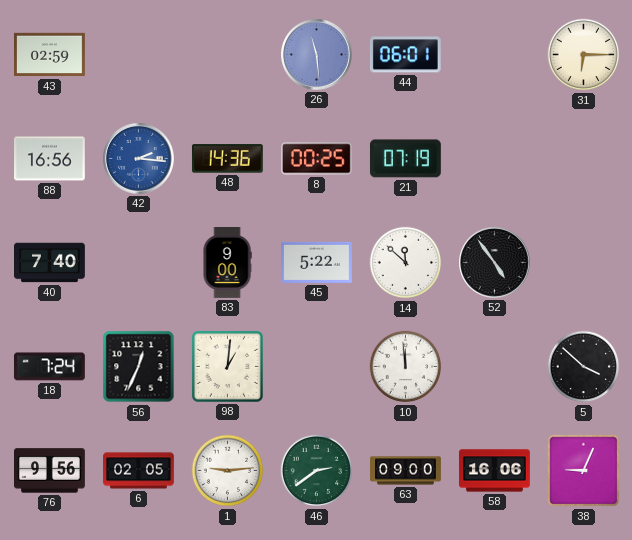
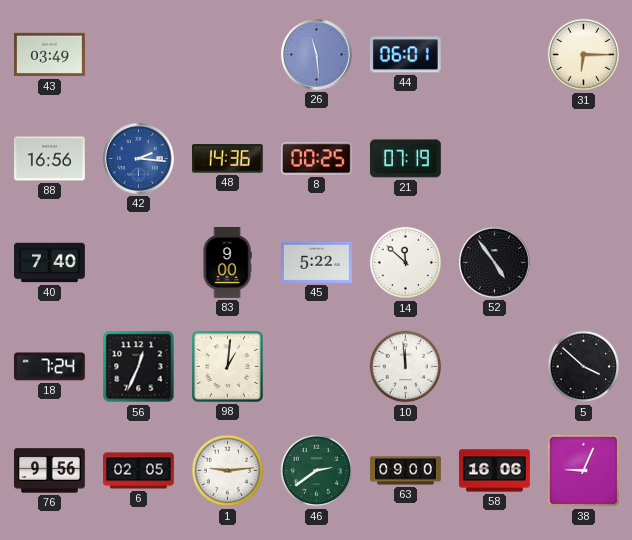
43: 02:59 -> 03:49 (50, 55)
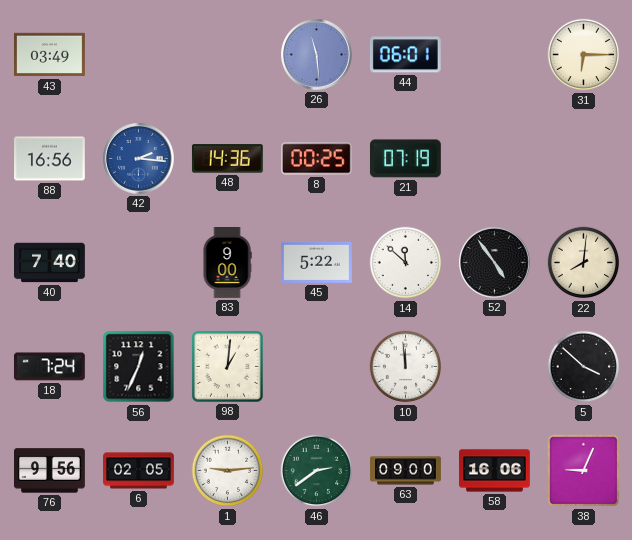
22: none -> 8:01 (584, 263)
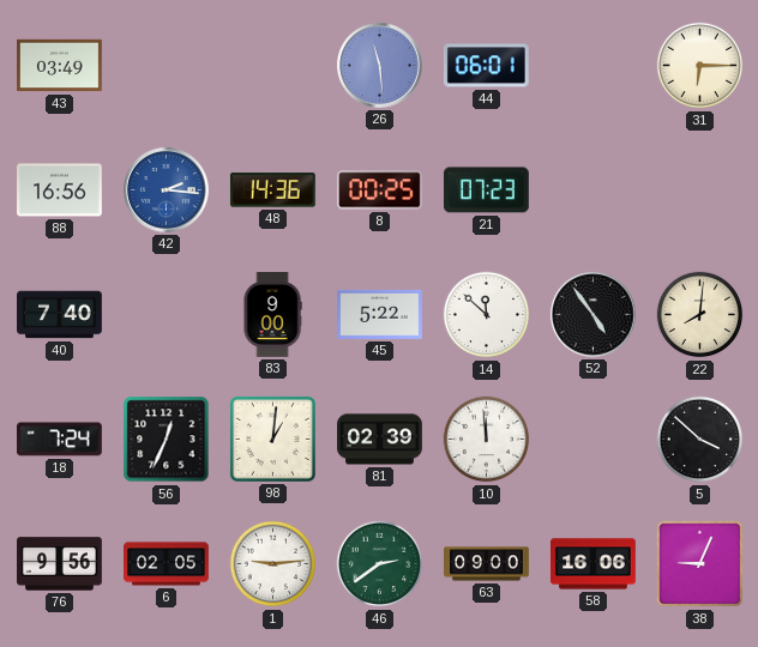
21: 07:19 -> 07:23 (486, 191)
81: none -> 02:39 (380, 440)
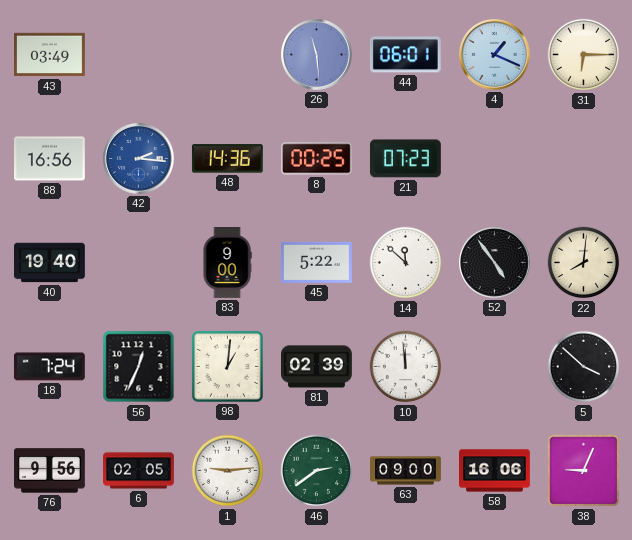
4: none -> 1:19 (495, 55)
40: 7:40 -> 19:40 (50, 263)
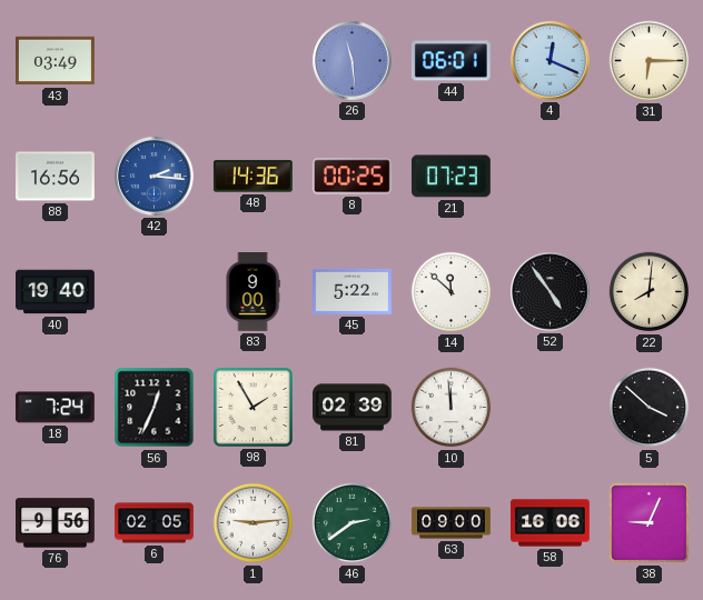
4: 1:19 -> 12:19 (551, 61)
98: 1:01 -> 1:55 (253, 407)
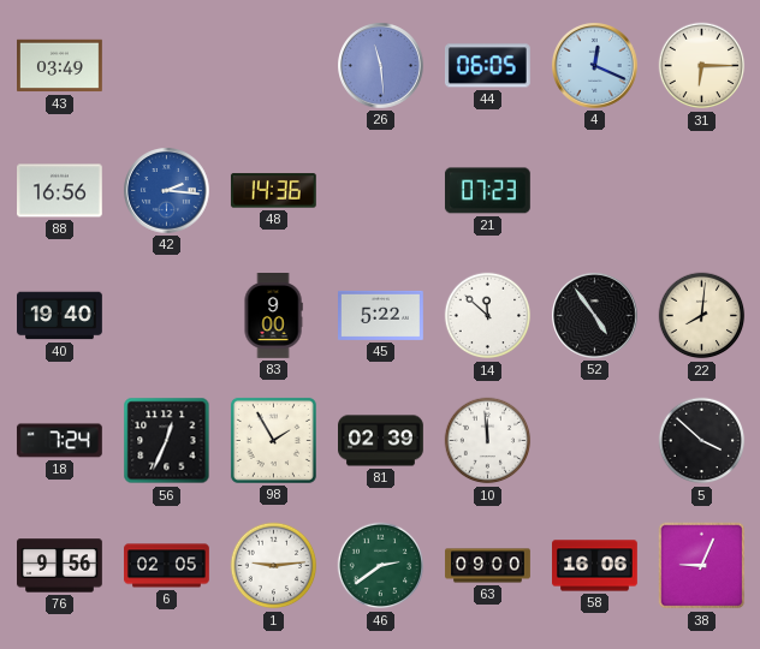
44: 06:01 -> 06:05 (487, 66)
8: 00:25 -> none (353, 177)
